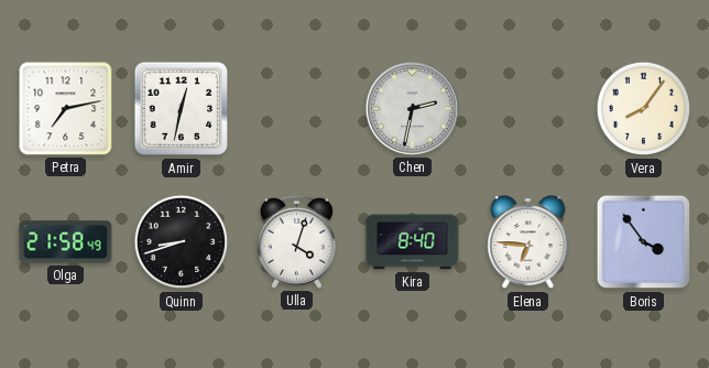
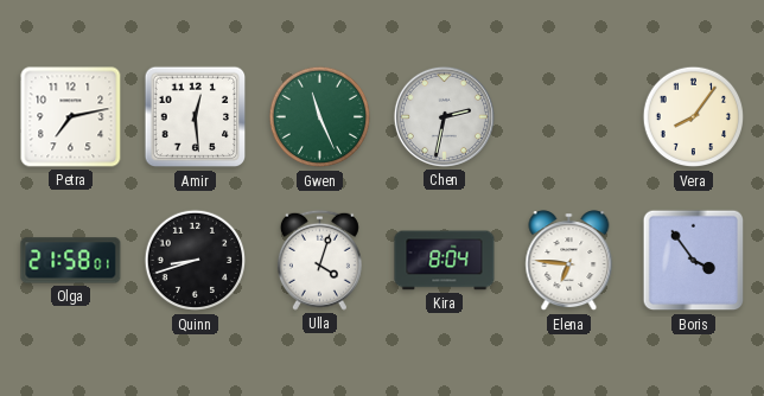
Amir: 12:32 -> 12:29 (196, 117)
Gwen: none -> 11:26 (320, 117)
Olga: 21:58:49 -> 21:58:01 (71, 261)
Kira: 8:40 -> 8:04 (445, 261)
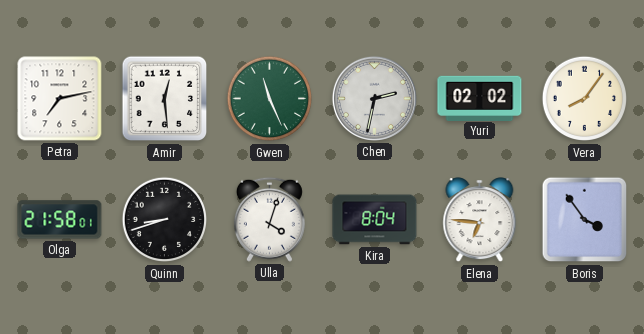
Yuri: none -> 02:02 (480, 98)
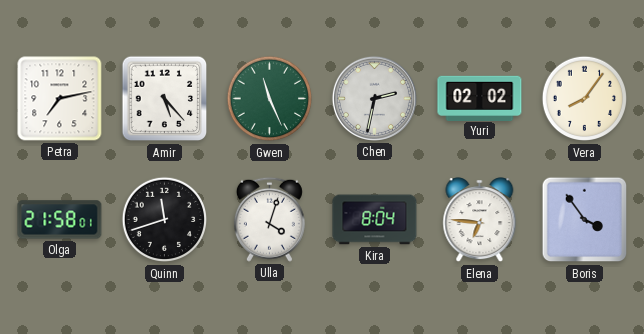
Amir: 12:29 -> 5:23 (165, 99)
Quinn: 8:42 -> 11:42 (165, 220)
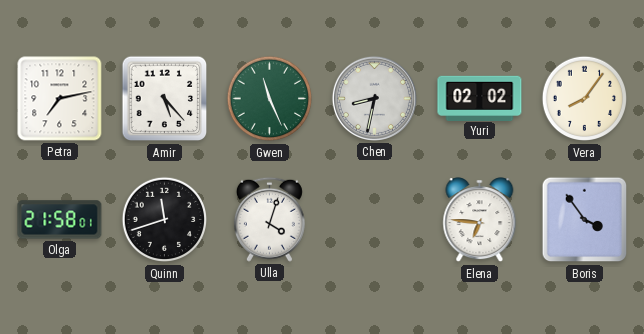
Chen: 2:32 -> 8:32 (374, 98)
Kira: 8:04 -> none (375, 220)
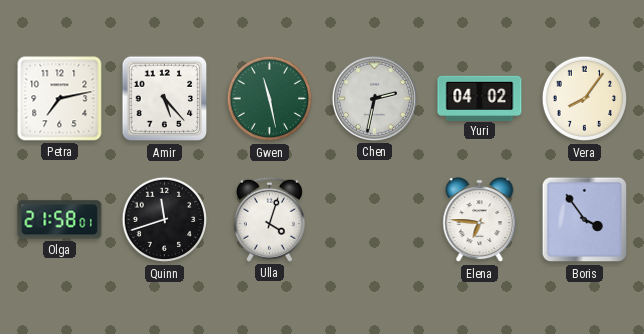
Gwen: 11:26 -> 11:28 (270, 99)
Chen: 8:32 -> 2:32 (374, 98)
Yuri: 02:02 -> 04:02 (480, 98)
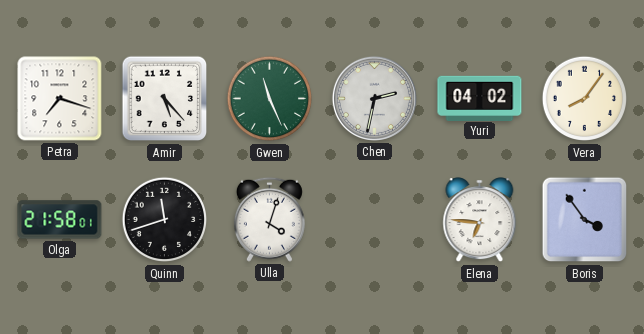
Petra: 7:13 -> 7:18 (60, 99)
Gwen: 11:28 -> 11:26 (270, 99)
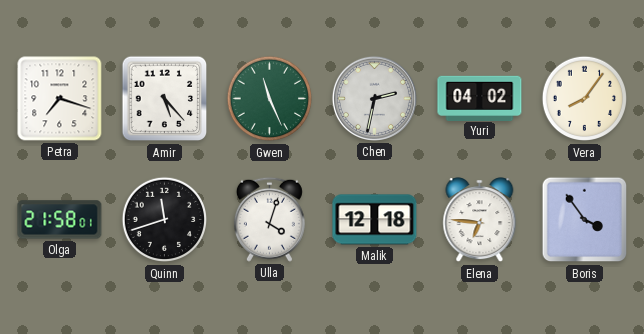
Malik: none -> 12:18 (375, 220)
